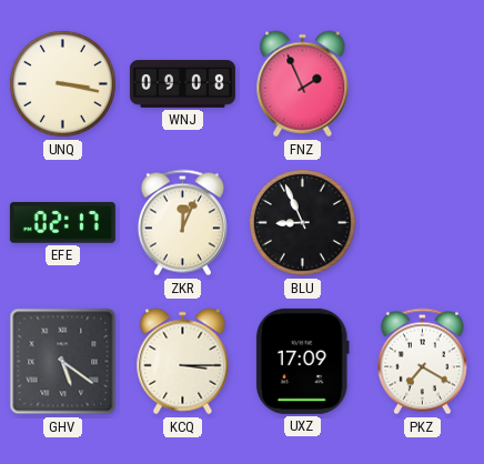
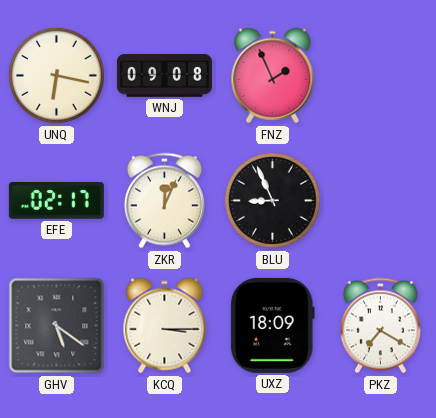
UNQ: 3:17 -> 6:17 (56, 75)
UXZ: 17:09 -> 18:09 (272, 325)
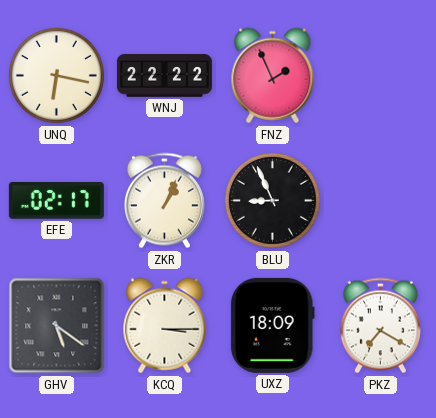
WNJ: 09:08 -> 22:22 (164, 76)
ZKR: 12:04 -> 1:04 (164, 201)
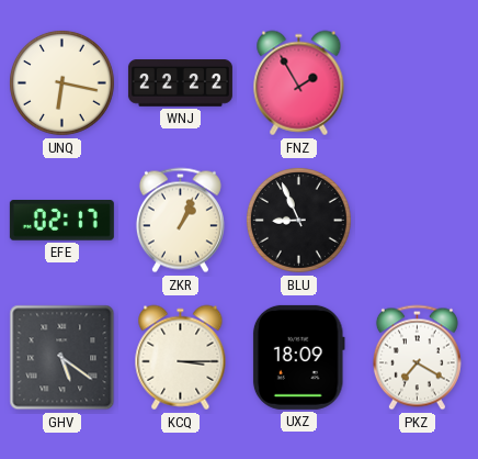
FNZ: 1:56 -> 1:55 (299, 83)
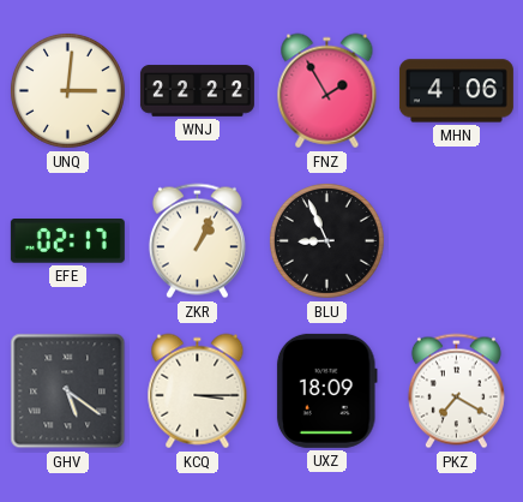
UNQ: 6:17 -> 3:01 (67, 90)
MHN: none -> 4:06 (456, 91)
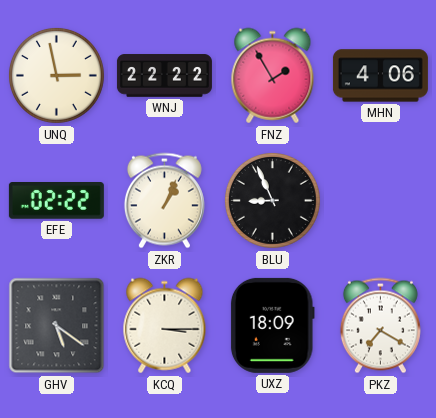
UNQ: 3:01 -> 2:58 (56, 75)
EFE: 02:17 -> 02:22 (56, 201)
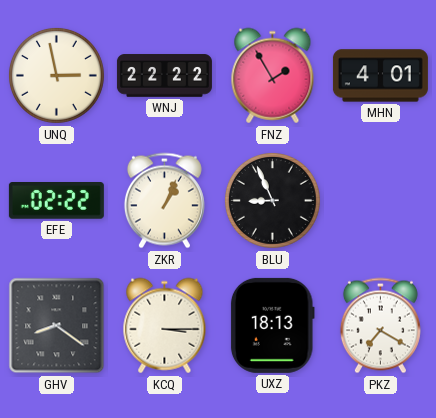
MHN: 4:06 -> 4:01 (380, 76)
GHV: 5:21 -> 8:21 (57, 326)
UXZ: 18:09 -> 18:13 (272, 325)
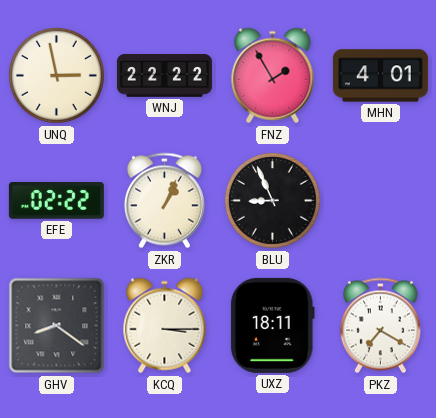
UXZ: 18:13 -> 18:11 (272, 325)
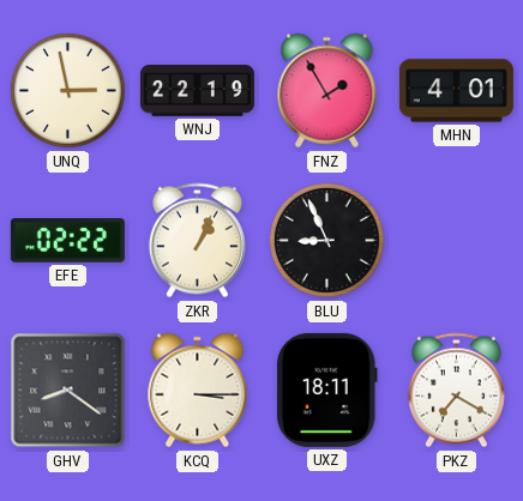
WNJ: 22:22 -> 22:19 (197, 91)
